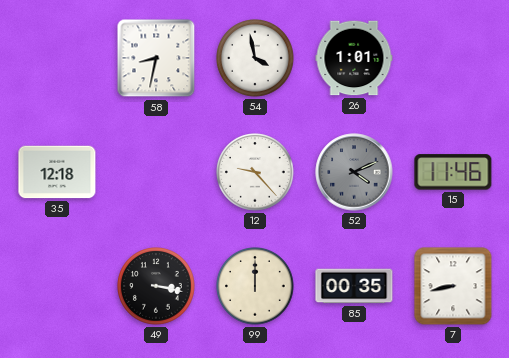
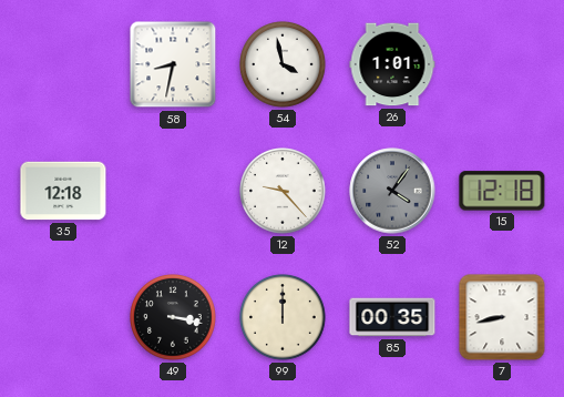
52: 4:11 -> 4:06 (392, 191)
15: 11:46 -> 12:18 (502, 191)
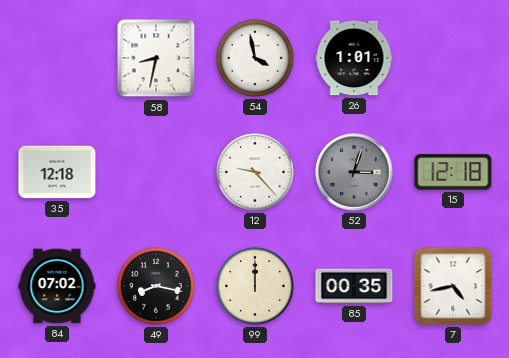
52: 4:06 -> 3:03 (354, 172)
84: none -> 07:02 (57, 286)
49: 3:17 -> 8:17 (156, 287)
7: 8:43 -> 4:43 (453, 286)
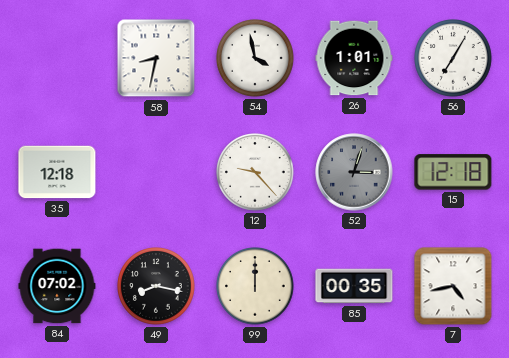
56: none -> 7:05 (453, 59)
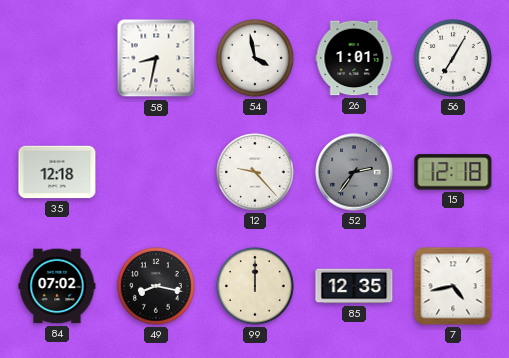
52: 3:03 -> 2:36 (354, 172)
85: 00:35 -> 12:35 (354, 286)
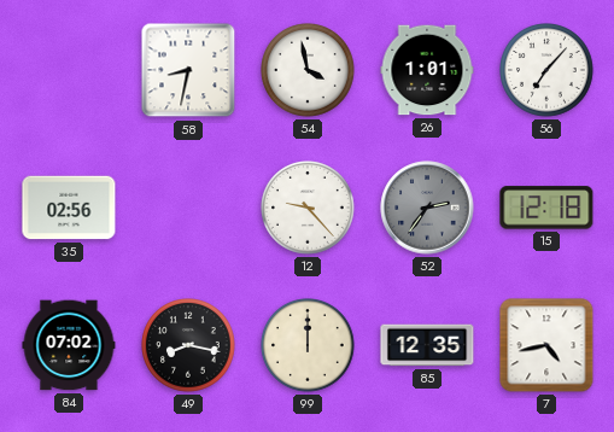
56: 7:05 -> 7:07 (546, 71)
35: 12:18 -> 02:56 (69, 208)
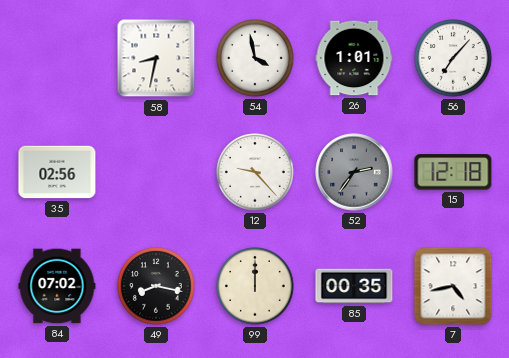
85: 12:35 -> 00:35 (354, 286)
